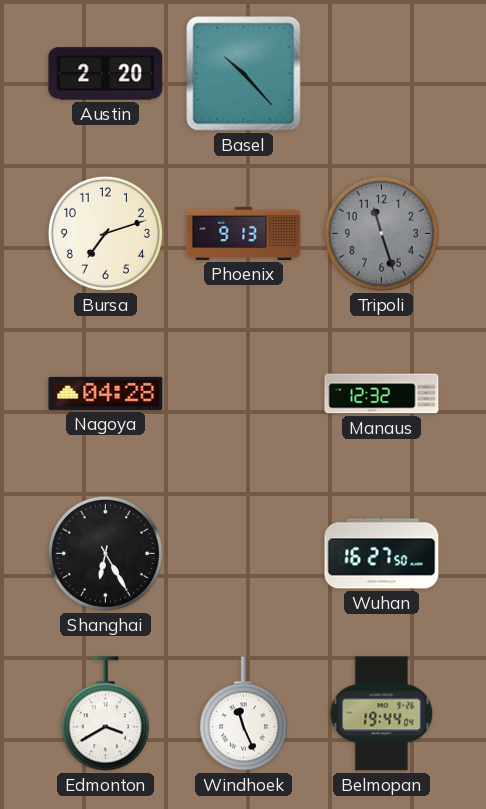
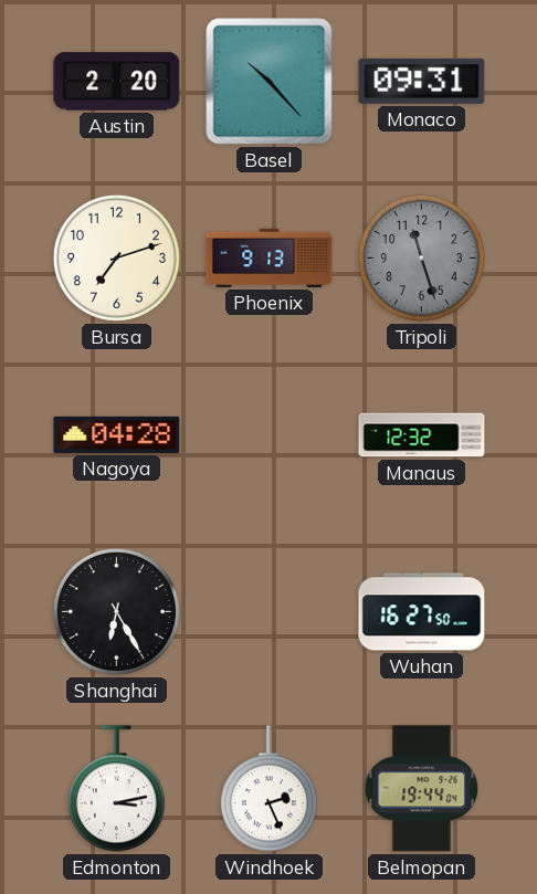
Monaco: none -> 09:31 (422, 81)
Edmonton: 3:40 -> 3:13 (116, 789)
Windhoek: 11:26 -> 2:26 (268, 789)
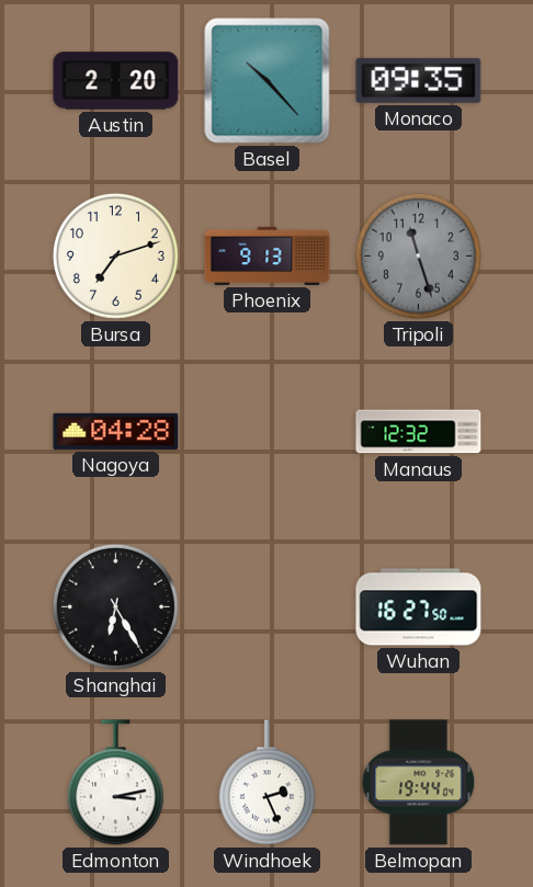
Monaco: 09:31 -> 09:35 (419, 80)
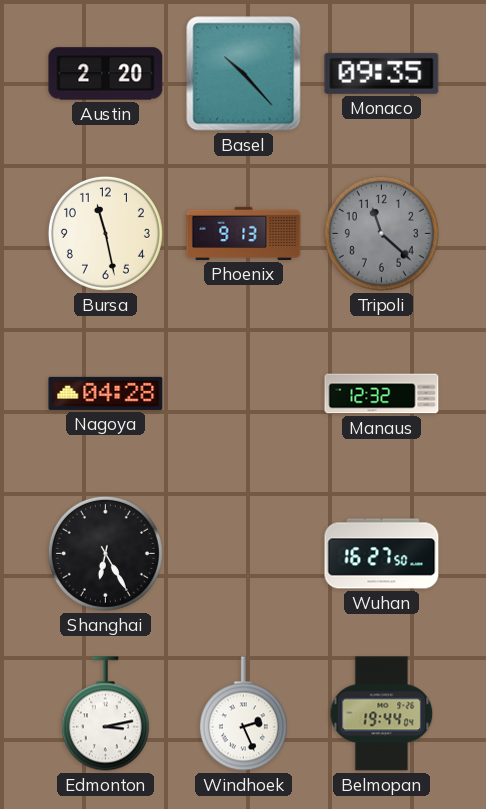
Bursa: 7:12 -> 11:28 (105, 233)
Tripoli: 11:27 -> 11:22 (381, 233)
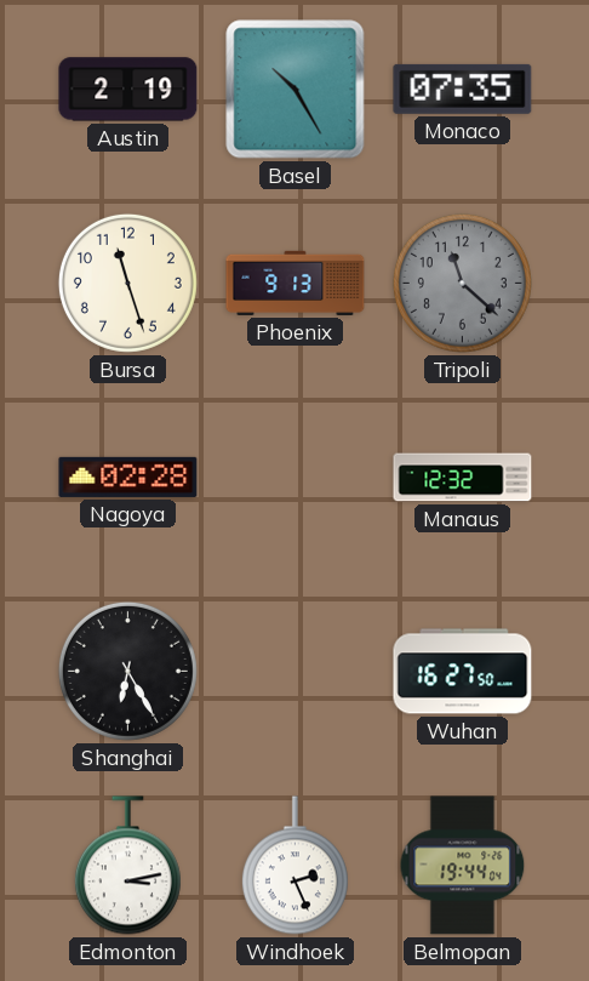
Austin: 2:20 -> 2:19 (128, 90)
Basel: 10:23 -> 10:25 (296, 90)
Monaco: 09:35 -> 07:35 (463, 89)
Bursa: 11:28 -> 11:27 (127, 283)
Nagoya: 04:28 -> 02:28 (128, 477)
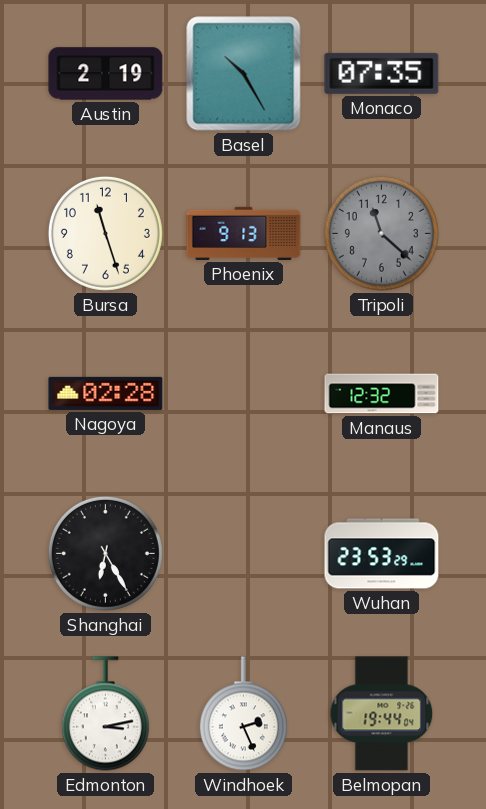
Wuhan: 16:27 -> 23:53 (382, 554)
